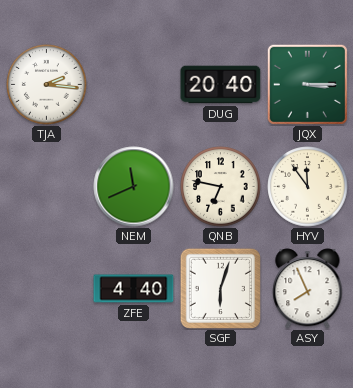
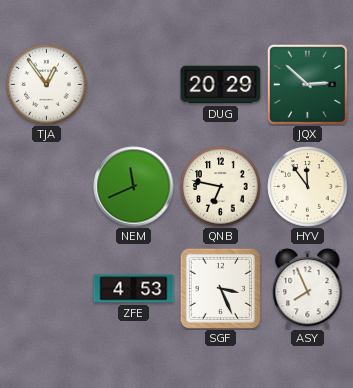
TJA: 2:16 -> 12:54 (47, 85)
DUG: 20:40 -> 20:29 (221, 85)
JQX: 3:15 -> 2:52 (307, 84)
ZFE: 4:40 -> 4:53 (134, 289)
SGF: 6:03 -> 3:26 (220, 288)
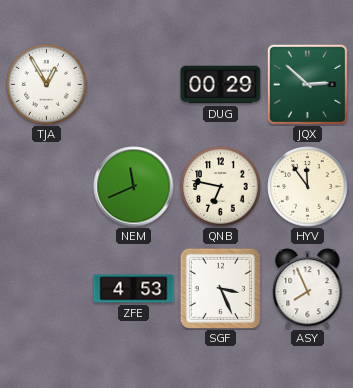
TJA: 12:54 -> 12:55 (47, 85)
DUG: 20:29 -> 00:29 (221, 85)
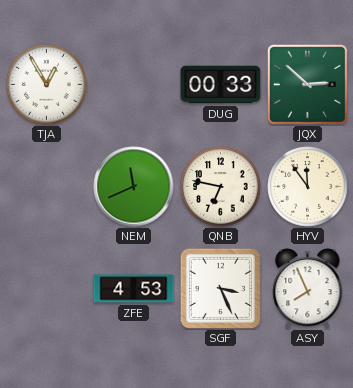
DUG: 00:29 -> 00:33 (221, 85)
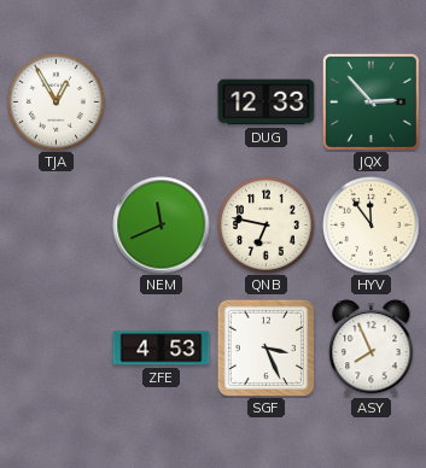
DUG: 00:33 -> 12:33 (267, 103)
JQX: 2:52 -> 2:53 (370, 101)
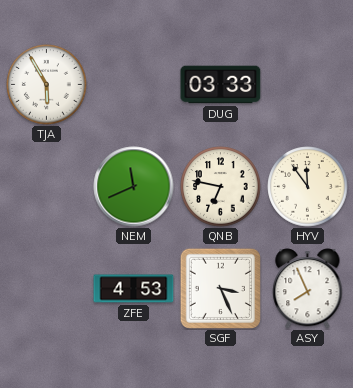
TJA: 12:55 -> 5:55 (47, 85)
DUG: 12:33 -> 03:33 (221, 85)
JQX: 2:53 -> none (370, 101)
